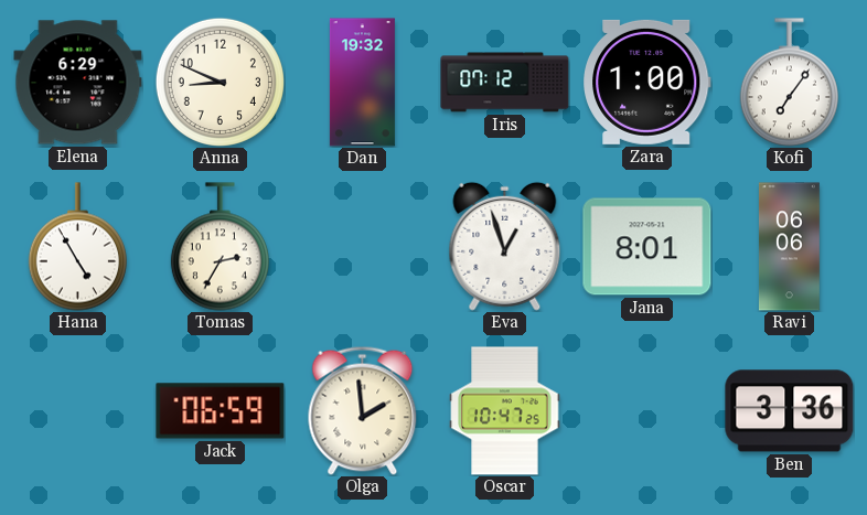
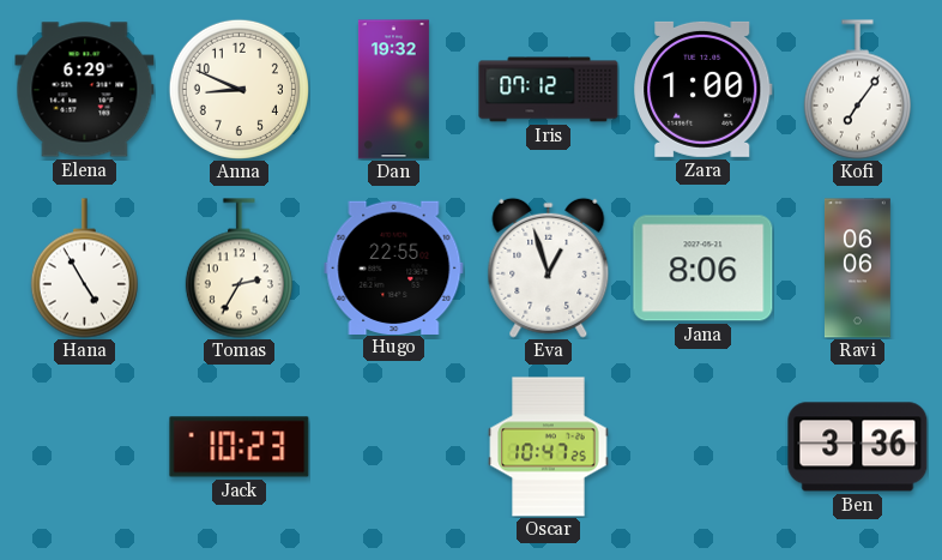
Hugo: none -> 22:55 (394, 267)
Jana: 8:01 -> 8:06 (704, 269)
Jack: 06:59 -> 10:23 (240, 447)
Olga: 1:59 -> none (363, 410)
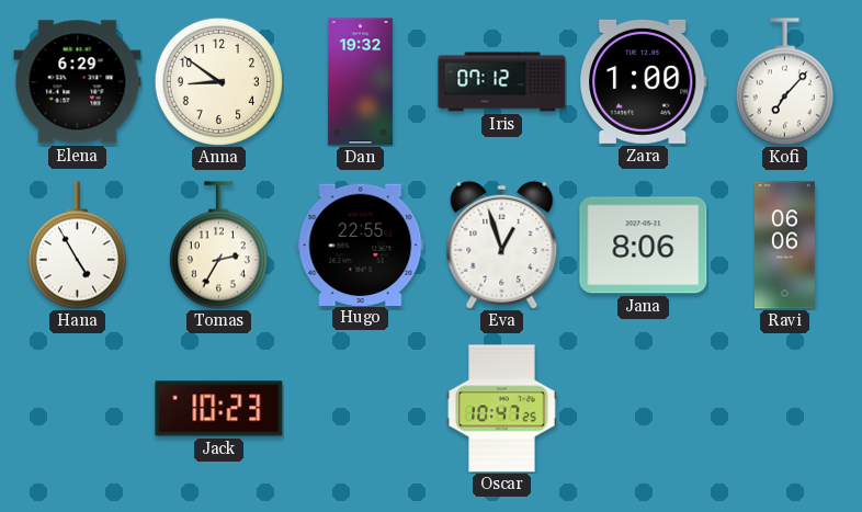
Anna: 8:49 -> 8:51 (218, 81)
Kofi: 7:06 -> 7:07 (784, 82)
Ben: 3:36 -> none (858, 447)
